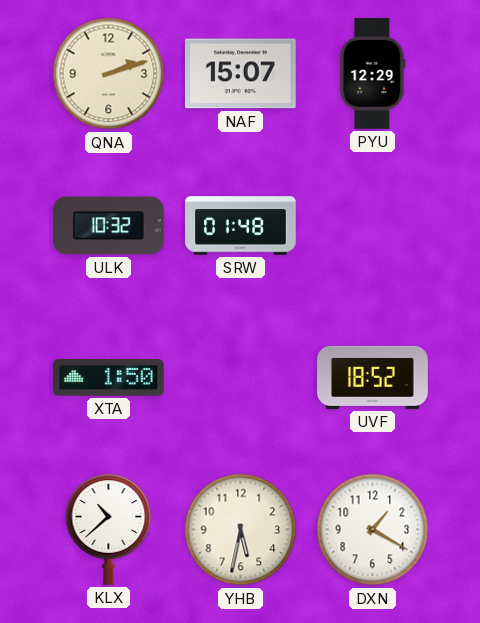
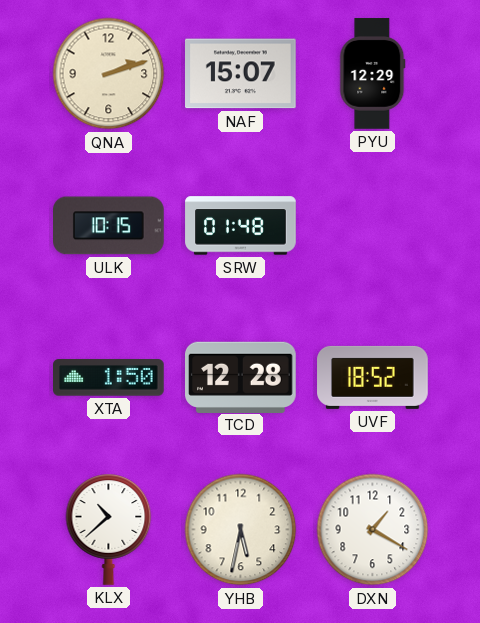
ULK: 10:32 -> 10:15 (109, 226)
TCD: none -> 12:28 (241, 377)
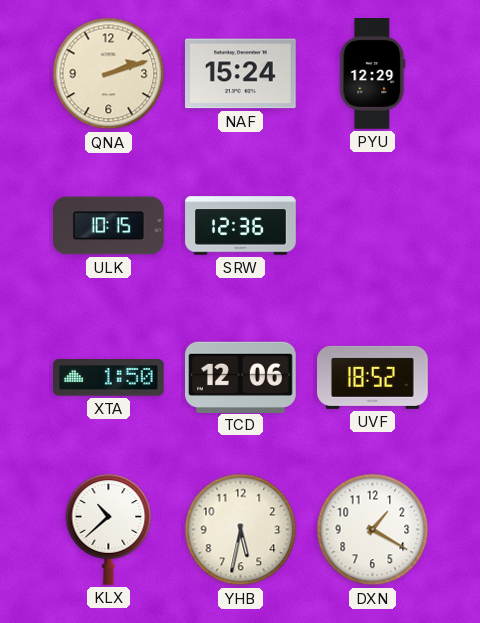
NAF: 15:07 -> 15:24 (241, 74)
SRW: 01:48 -> 12:36 (241, 226)
TCD: 12:28 -> 12:06 (241, 377)
